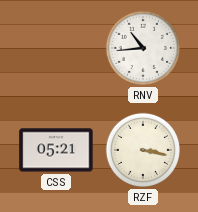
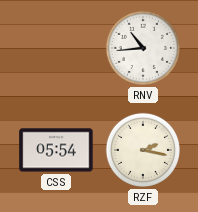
CSS: 05:21 -> 05:54 (56, 150)
RZF: 3:17 -> 2:17 (143, 150)
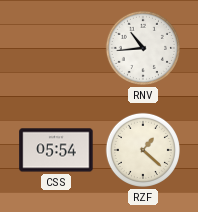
RZF: 2:17 -> 1:22 (143, 150)
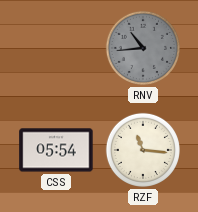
RNV dial: white -> grey (143, 48)
RZF: 1:22 -> 11:16 (143, 150)
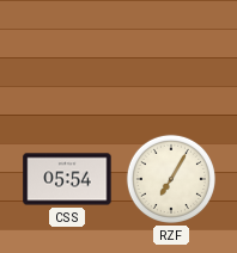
RNV: 10:44 -> none (143, 48)
RZF: 11:16 -> 7:05 (171, 179)
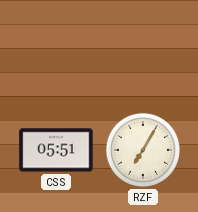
CSS: 05:54 -> 05:51 (56, 150)
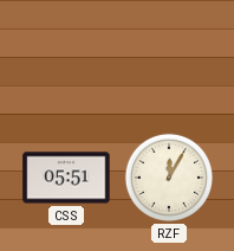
RZF: 7:05 -> 12:05 (169, 178)
